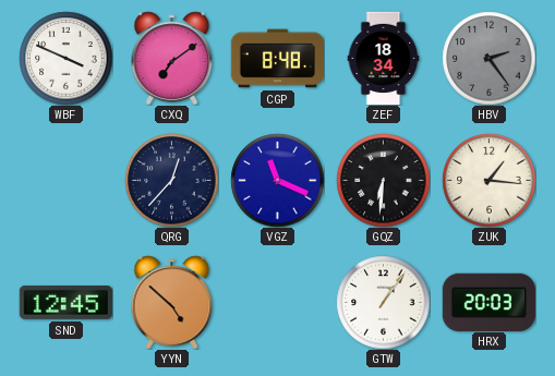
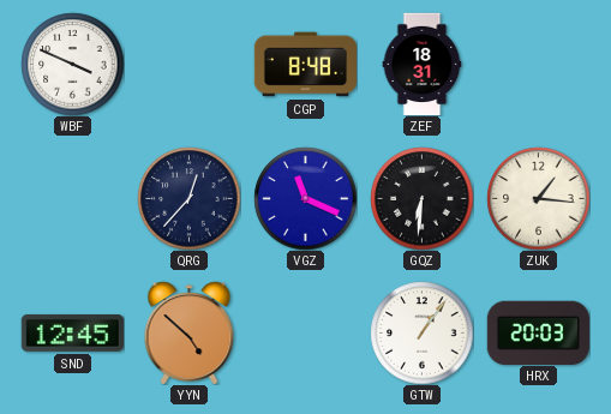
CXQ: 7:09 -> none (172, 58)
ZEF: 18:34 -> 18:31 (423, 64)
HBV: 2:24 -> none (488, 58)
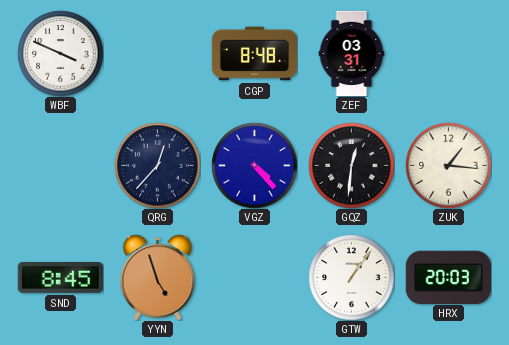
ZEF: 18:31 -> 03:31 (352, 53)
VGZ: 11:19 -> 4:23 (254, 165)
GQZ: 6:31 -> 12:31 (351, 165)
SND: 12:45 -> 8:45 (60, 277)
YYN: 4:52 -> 4:57 (158, 277)
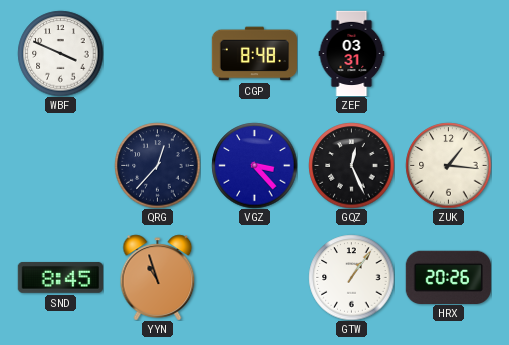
VGZ: 4:23 -> 3:23 (254, 165)
GQZ: 12:31 -> 12:26 (351, 165)
YYN: 4:57 -> 10:57 (158, 277)
HRX: 20:03 -> 20:26 (448, 277)
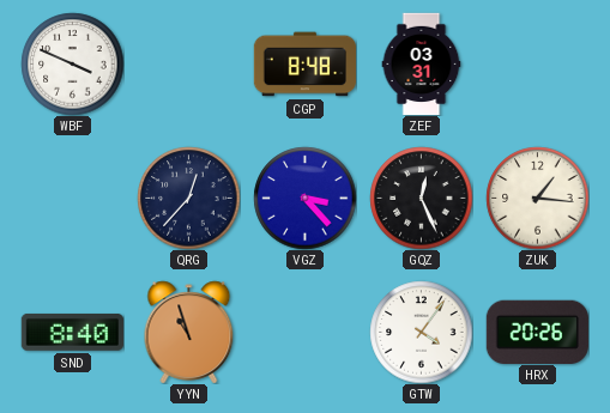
SND: 8:45 -> 8:40 (72, 332)
GTW: 1:06 -> 4:06 (421, 332)
